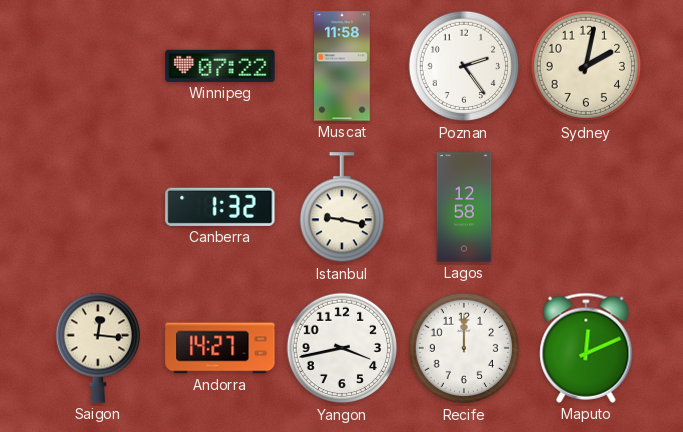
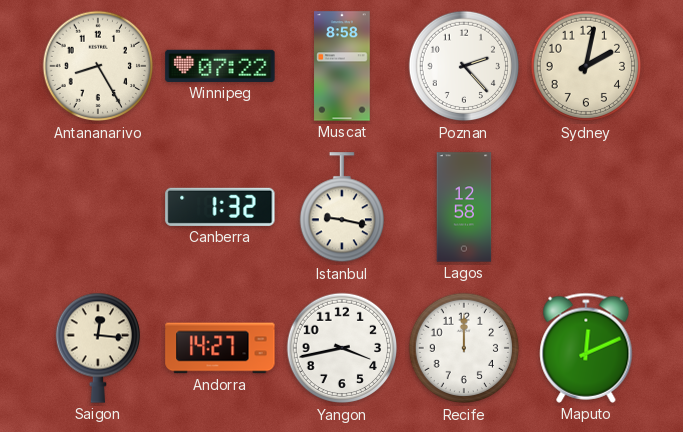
Antananarivo: none -> 8:25 (98, 66)
Muscat: 11:58 -> 8:58 (342, 66)
Poznan: 2:24 -> 2:23 (464, 66)
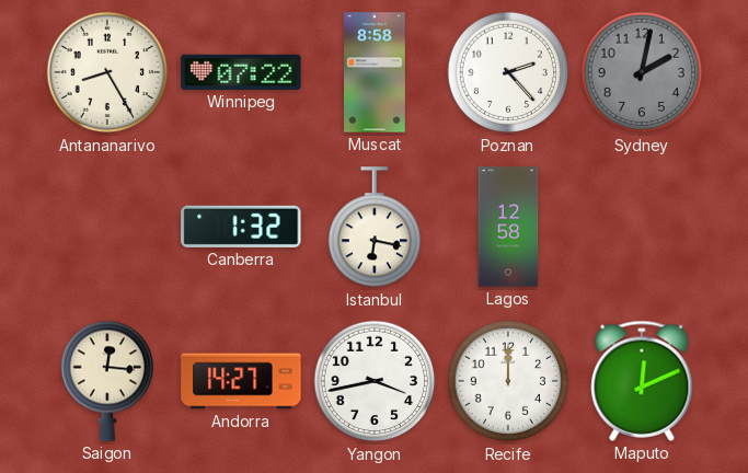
Sydney dial: cream -> grey (642, 72)
Istanbul: 9:17 -> 6:17 (373, 228)
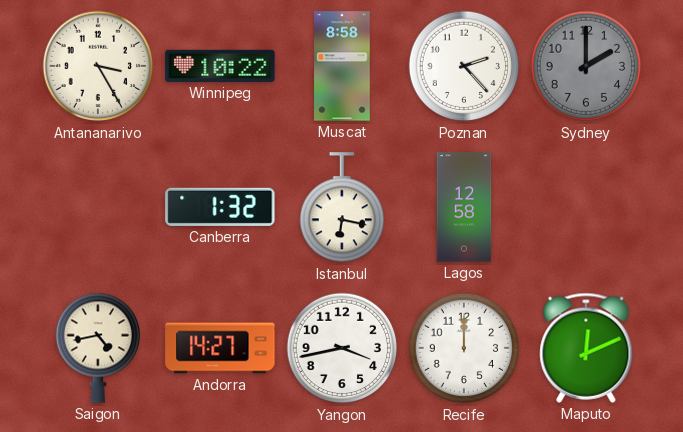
Antananarivo: 8:25 -> 3:25 (98, 66)
Winnipeg: 07:22 -> 10:22 (220, 66)
Sydney: 2:02 -> 2:00 (586, 66)
Saigon: 12:16 -> 4:43 (97, 348)
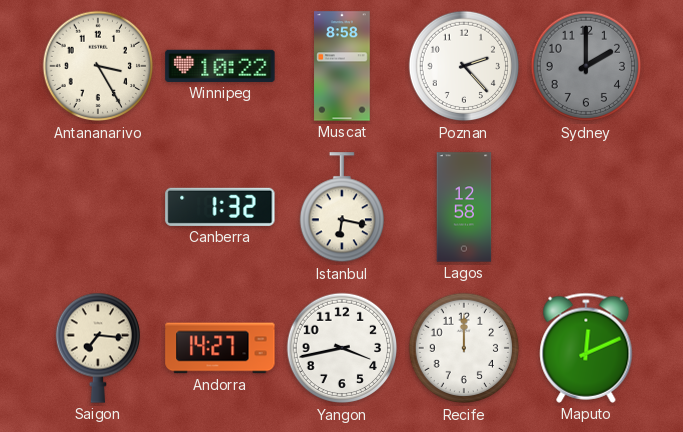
Saigon: 4:43 -> 7:16 (97, 348)
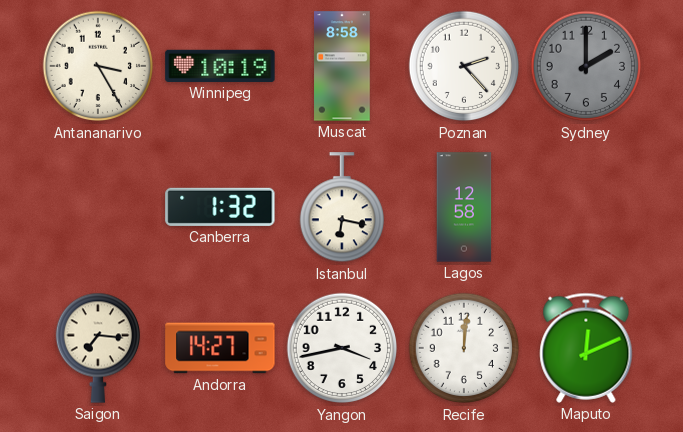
Winnipeg: 10:22 -> 10:19 (220, 66)
Recife: 12:00 -> 12:01 (464, 348)
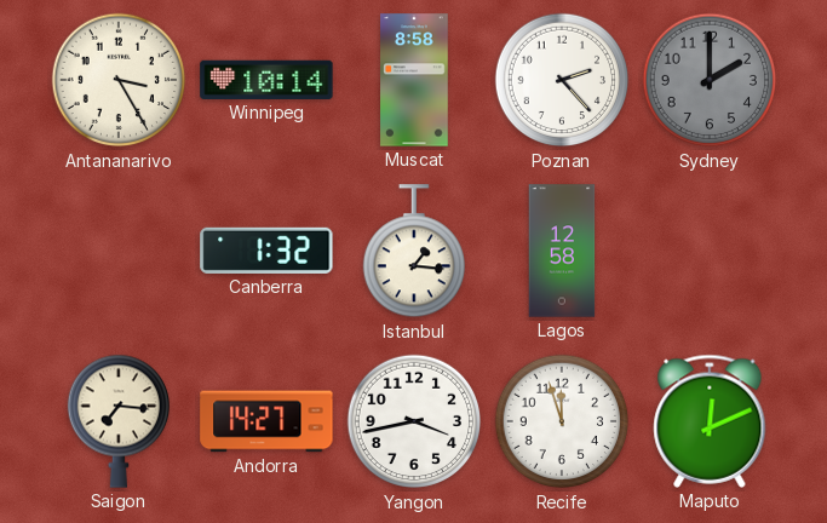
Winnipeg: 10:19 -> 10:14 (266, 80)
Istanbul: 6:17 -> 1:16 (413, 252)
Recife: 12:01 -> 11:57 (562, 421)
